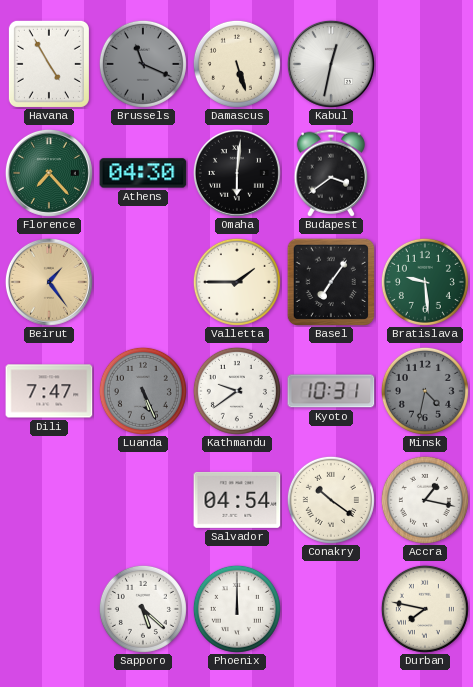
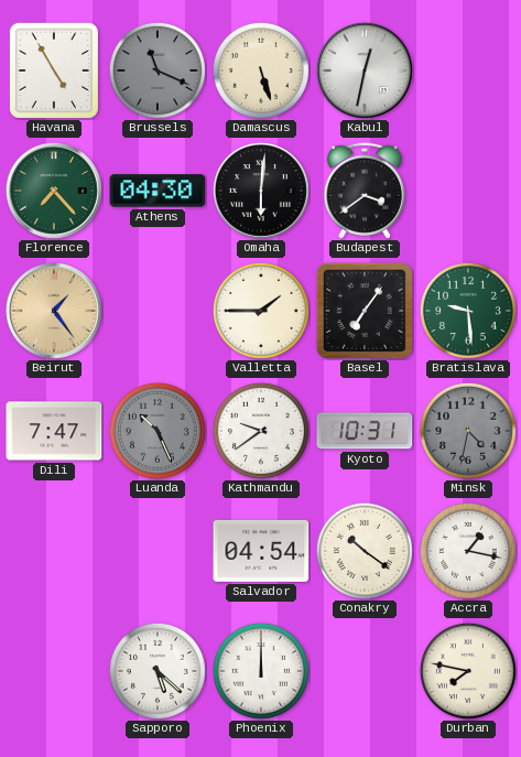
Luanda: 5:26 -> 10:26 (158, 431)
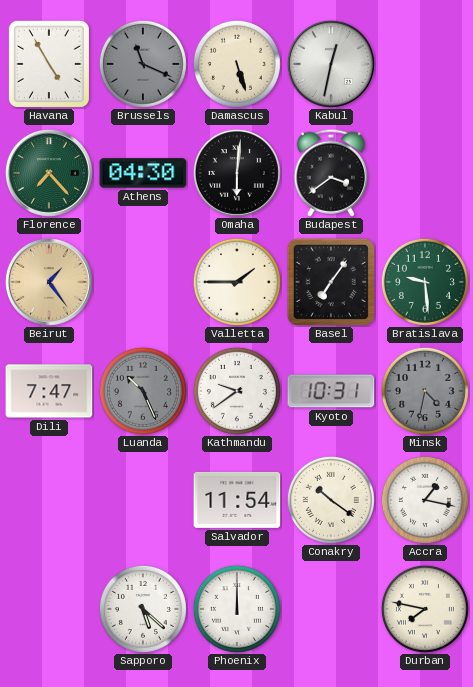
Salvador: 04:54 -> 11:54 (237, 500)
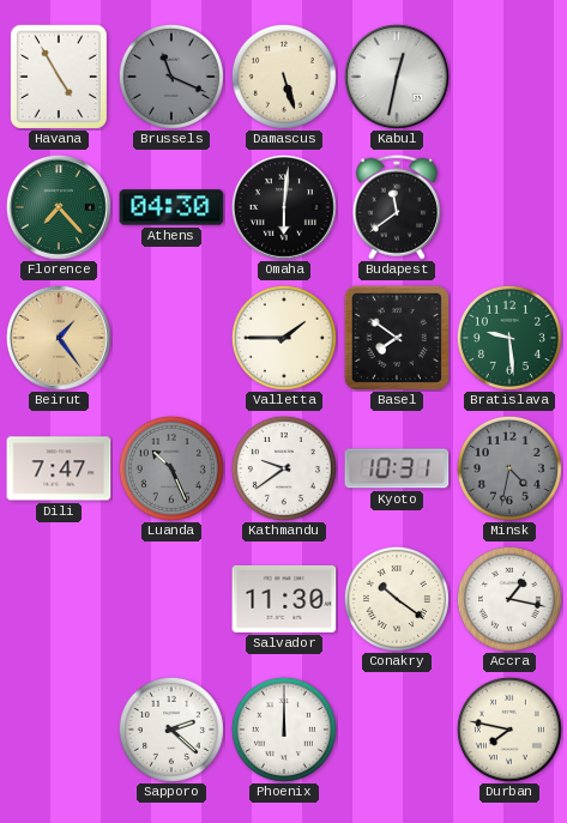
Budapest: 3:39 -> 11:39 (396, 207)
Basel: 7:06 -> 7:51 (396, 337)
Salvador: 11:54 -> 11:30 (284, 599)
Sapporo: 5:22 -> 2:22 (171, 730)
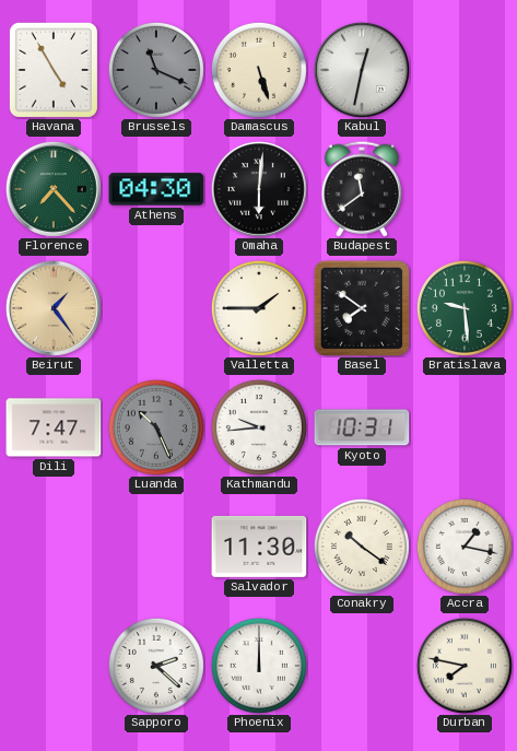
Kathmandu: 9:39 -> 9:44 (259, 427)
Minsk: 4:32 -> none (509, 468)
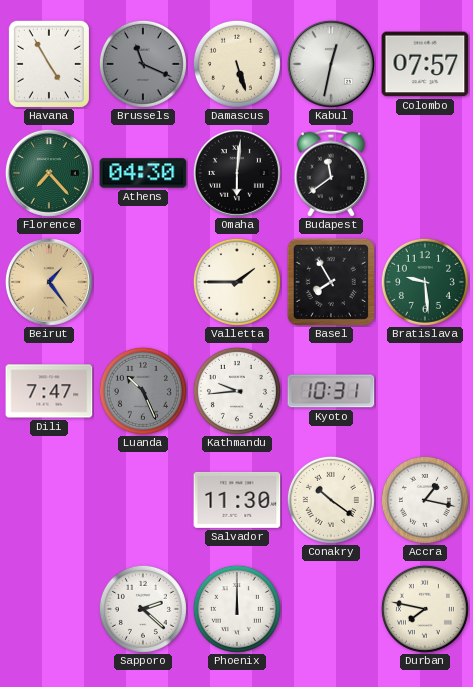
Colombo: none -> 07:57 (425, 64)
Basel: 7:51 -> 7:55 (330, 281)
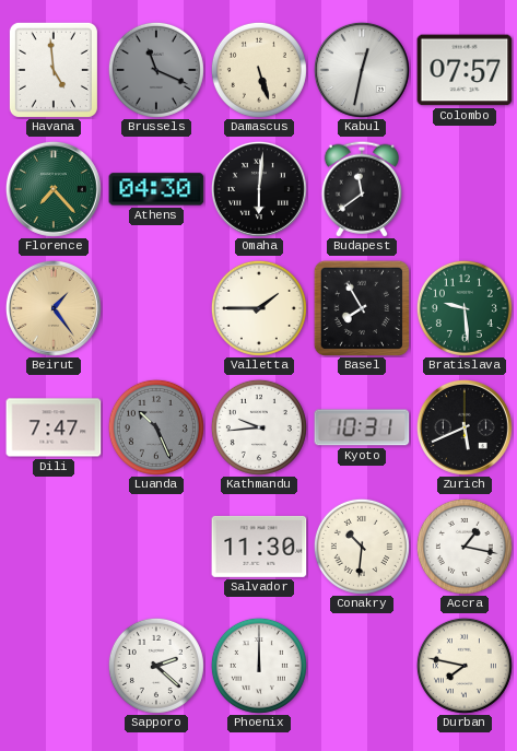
Havana: 4:55 -> 4:59 (54, 70)
Zurich: none -> 5:41 (465, 427)
Conakry: 10:21 -> 10:31 (362, 547)
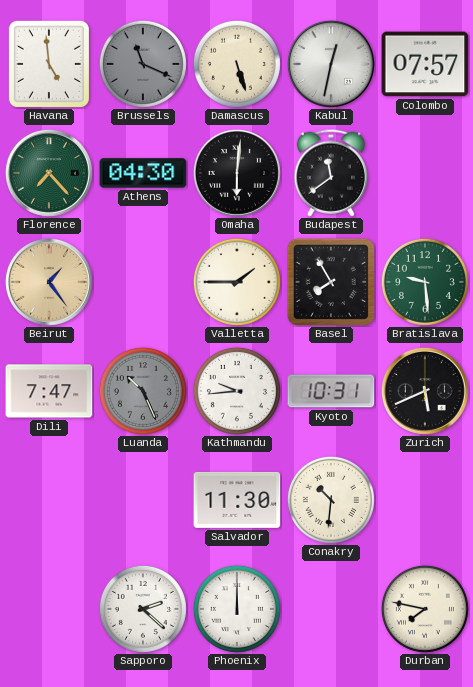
Accra: 1:17 -> none (465, 547)
